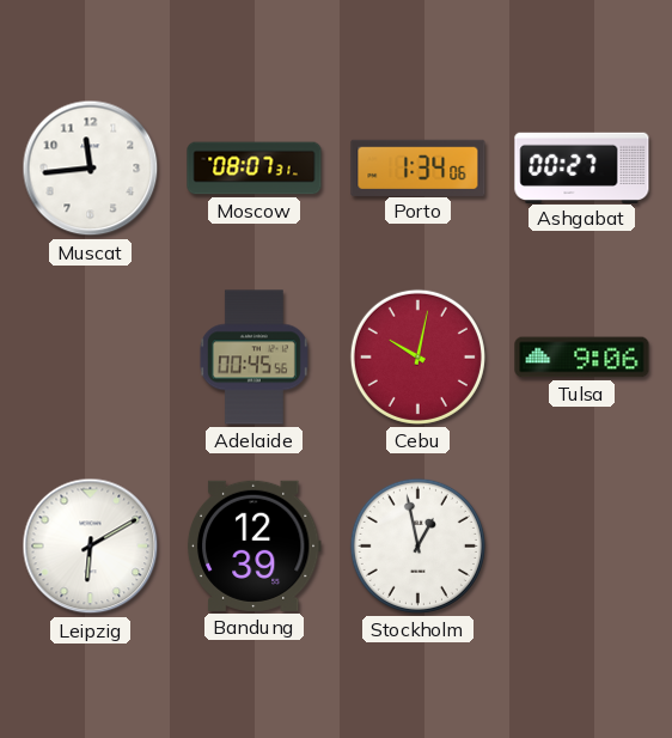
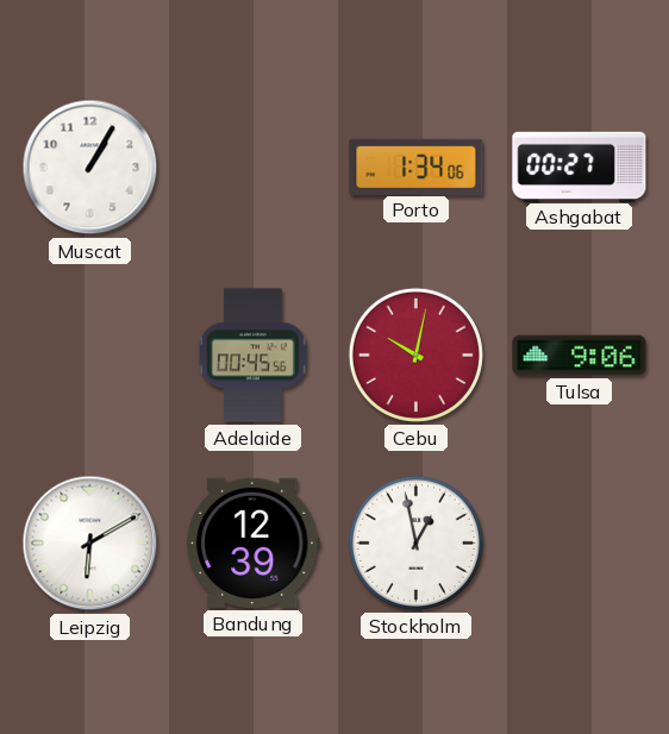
Muscat: 11:44 -> 1:05 (90, 168)
Moscow: 08:07 -> none (255, 169)
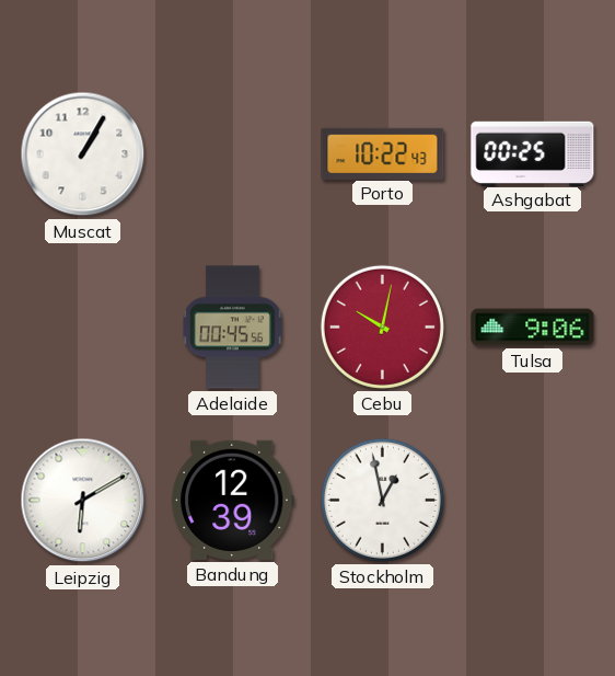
Porto: 1:34 -> 10:22 (383, 153)
Ashgabat: 00:27 -> 00:25 (533, 153)
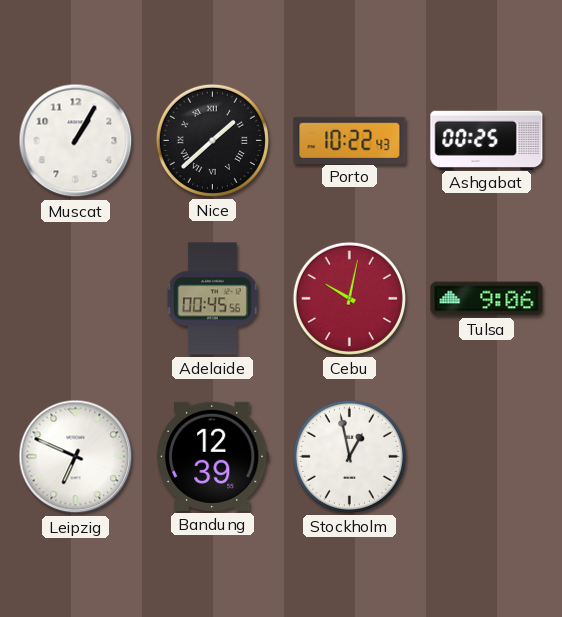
Nice: none -> 1:38 (212, 140)
Leipzig: 6:10 -> 6:49 (76, 457)
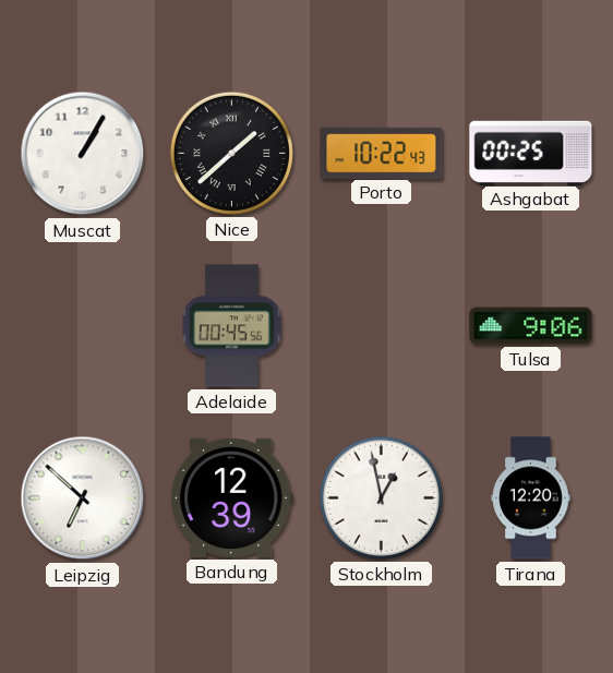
Cebu: 10:02 -> none (349, 298)
Leipzig: 6:49 -> 6:52 (83, 498)
Tirana: none -> 12:20 (531, 498)
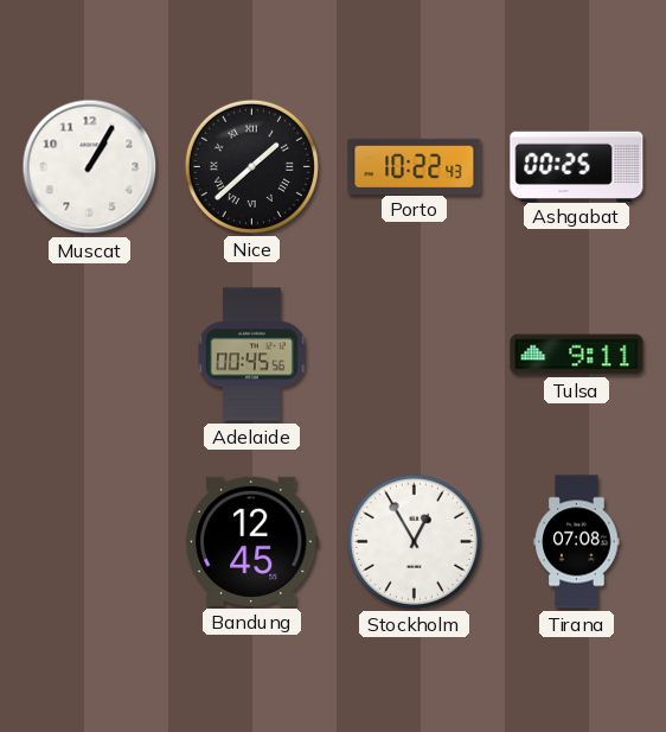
Tulsa: 9:06 -> 9:11 (577, 355)
Leipzig: 6:52 -> none (83, 498)
Bandung: 12:39 -> 12:45 (251, 541)
Stockholm: 12:58 -> 12:55 (414, 541)
Tirana: 12:20 -> 07:08 (577, 542)
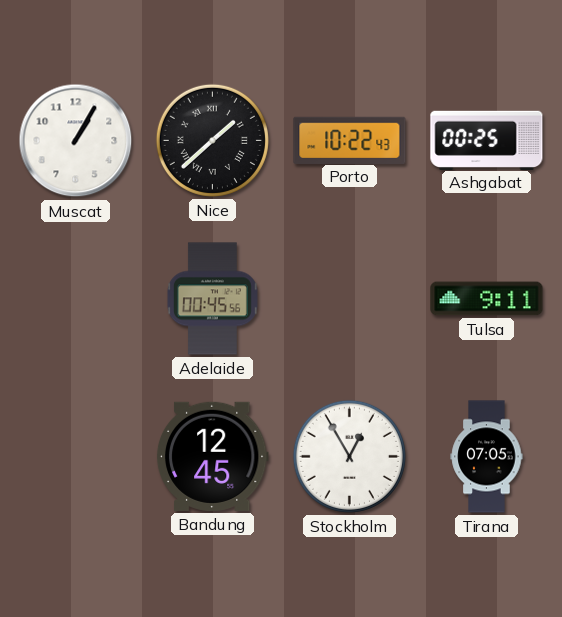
Tirana: 07:08 -> 07:05 (487, 457)
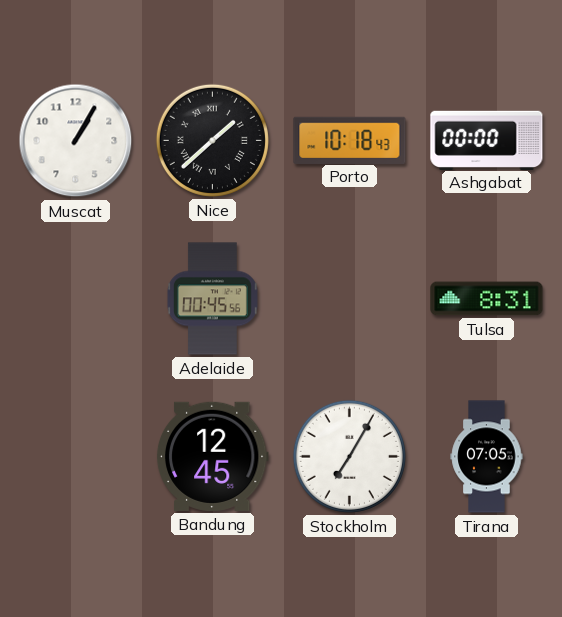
Porto: 10:22 -> 10:18 (350, 140)
Ashgabat: 00:25 -> 00:00 (487, 140)
Tulsa: 9:11 -> 8:31 (487, 299)
Stockholm: 12:55 -> 7:05 (349, 456)
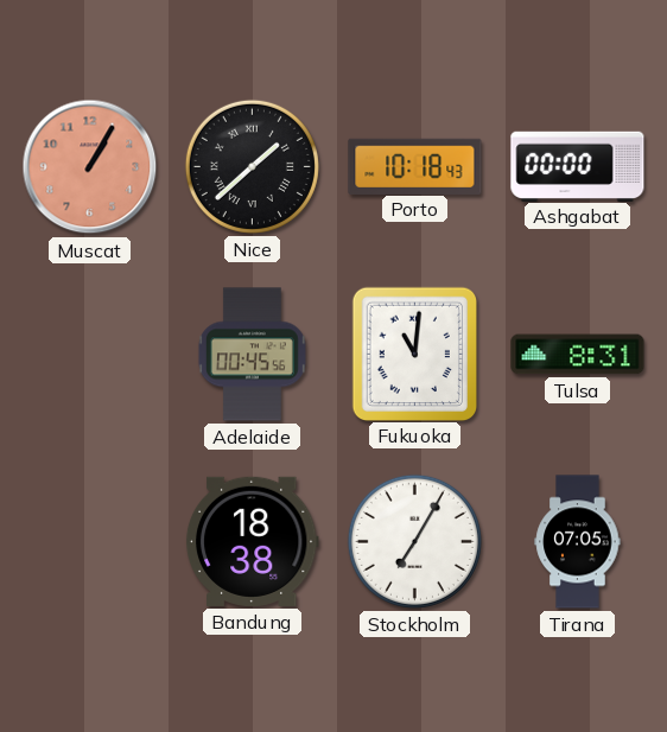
Muscat dial: white -> salmon (90, 167)
Fukuoka: none -> 11:01 (414, 354)
Bandung: 12:45 -> 18:38 (252, 541)
